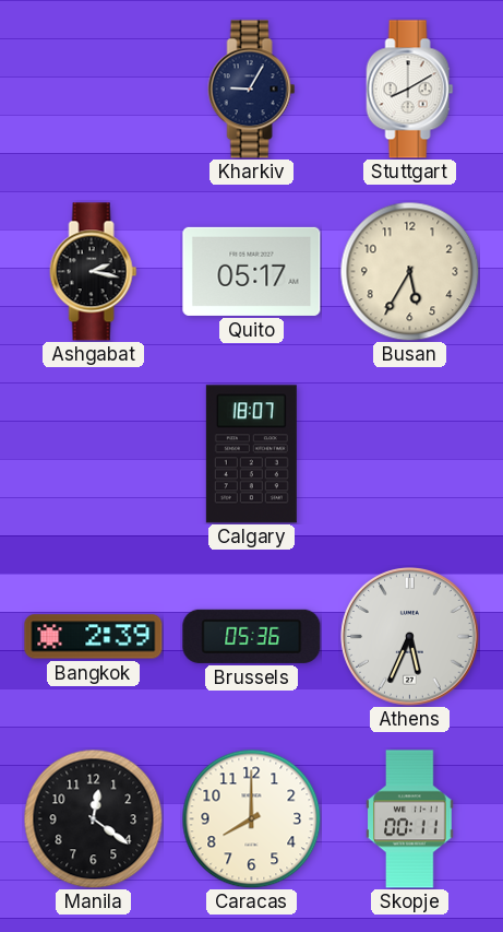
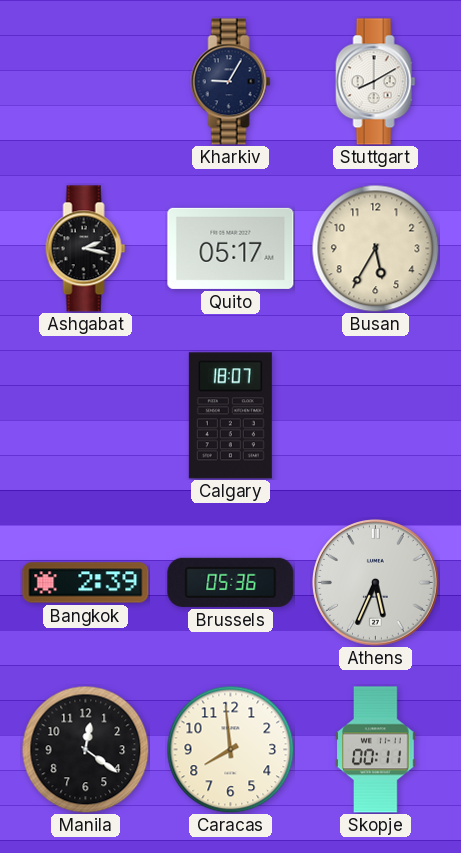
Caracas: 8:00 -> 7:59 (230, 749)
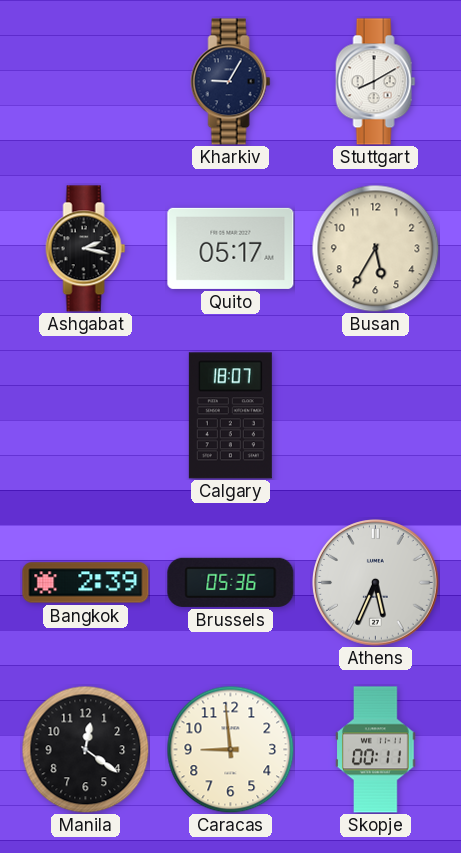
Caracas: 7:59 -> 8:59 (230, 749)
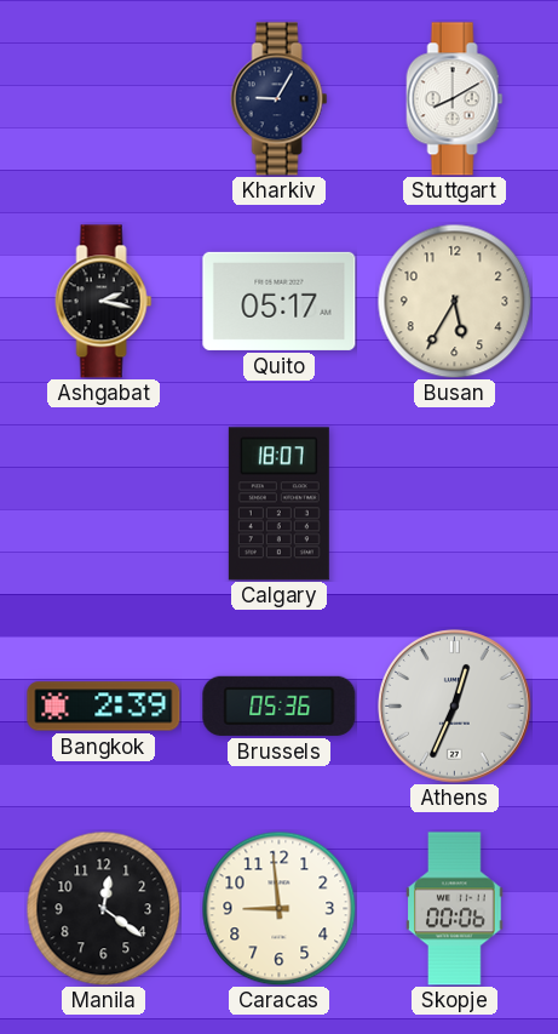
Athens: 5:34 -> 12:34 (455, 707)
Skopje: 00:11 -> 00:06 (455, 909)
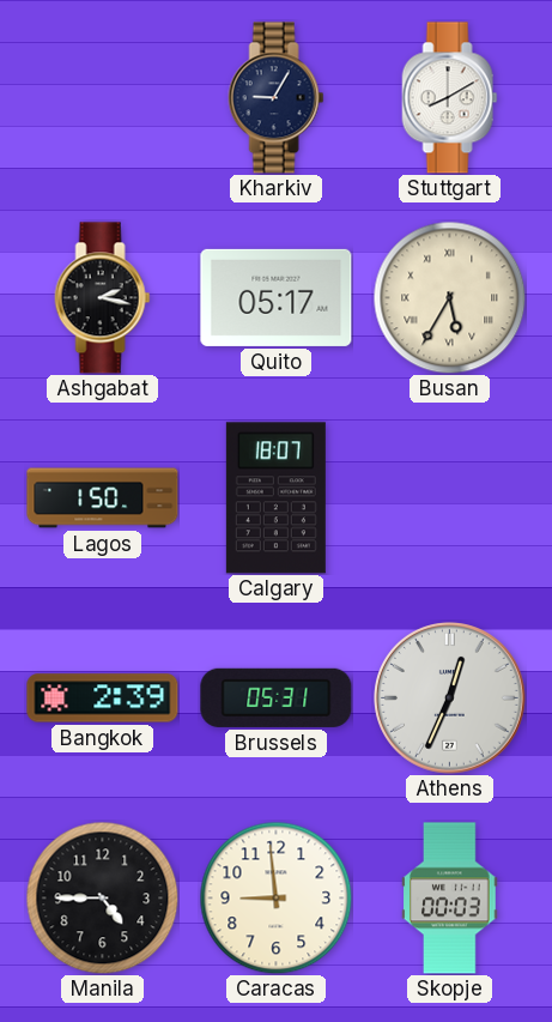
Busan numerals: Arabic -> Roman (449, 297)
Lagos: none -> 1:50 (103, 498)
Brussels: 05:36 -> 05:31 (277, 697)
Manila: 12:21 -> 4:45 (102, 897)
Skopje: 00:06 -> 00:03 (450, 899)
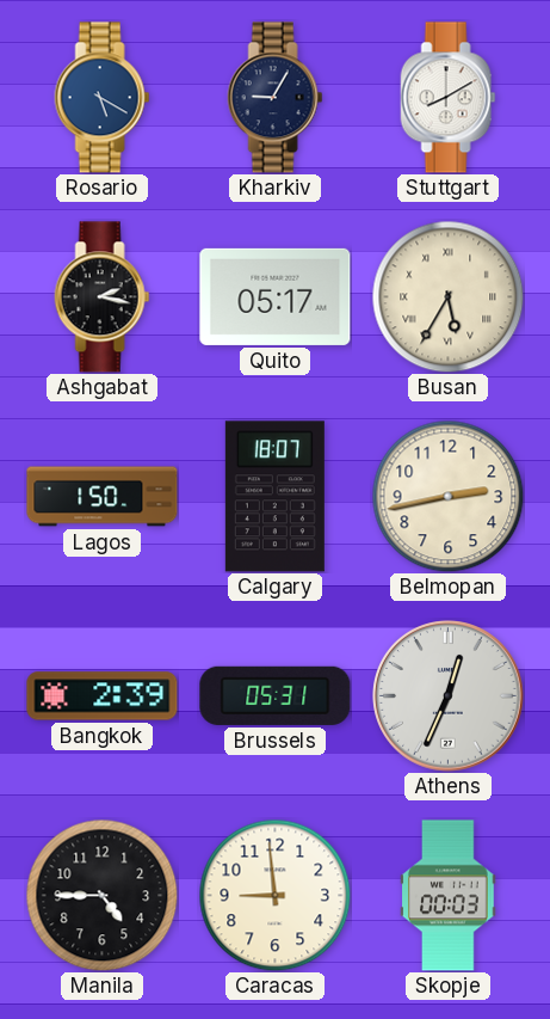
Rosario: none -> 5:20 (103, 98)
Belmopan: none -> 2:43 (447, 496)
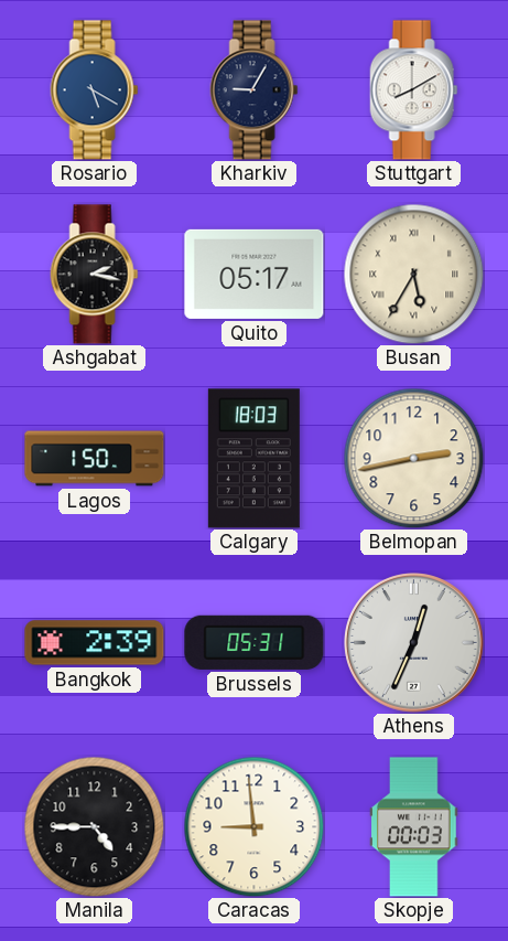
Calgary: 18:07 -> 18:03 (253, 459)
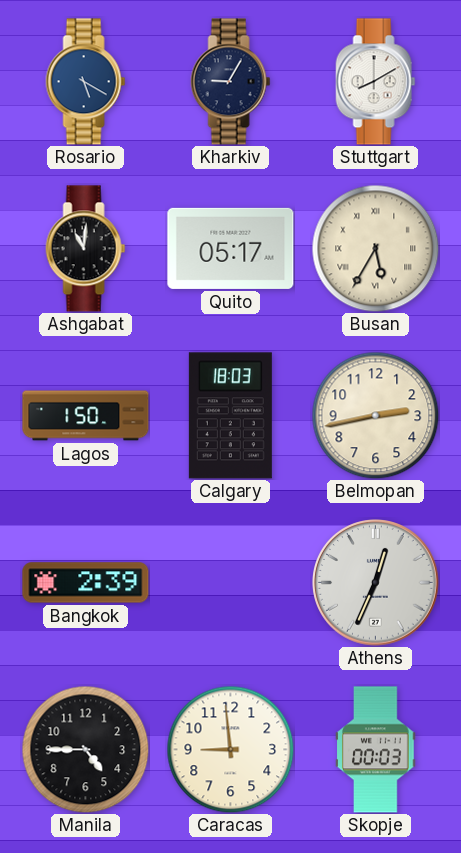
Ashgabat: 2:17 -> 11:01 (86, 249)
Brussels: 05:31 -> none (255, 642)
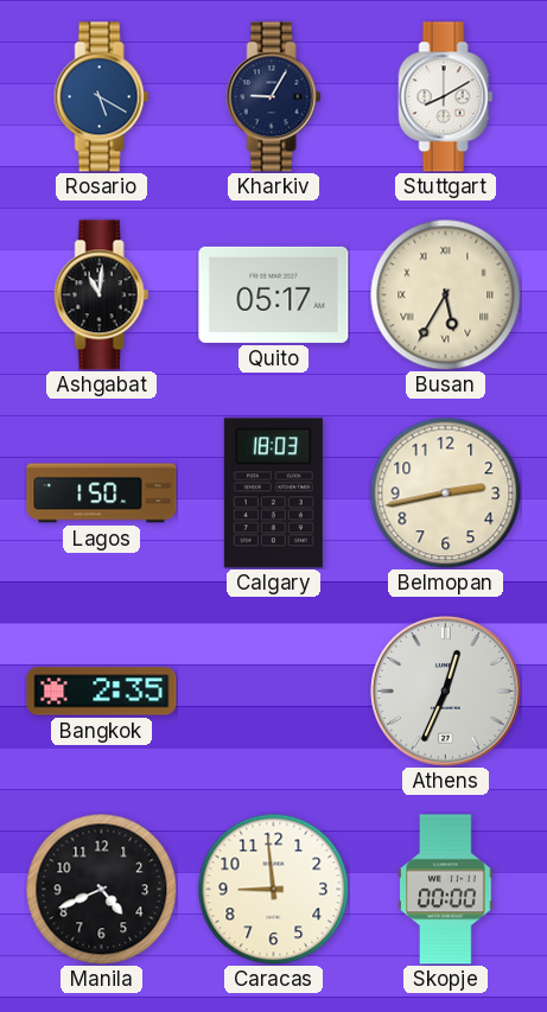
Bangkok: 2:39 -> 2:35 (102, 692)
Manila: 4:45 -> 4:41 (101, 889)
Skopje: 00:03 -> 00:00 (446, 890)
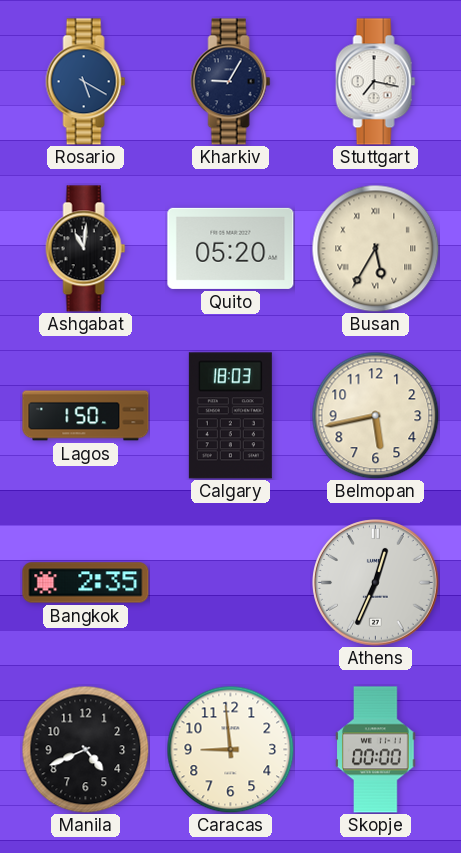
Stuttgart: 8:10 -> 7:17 (376, 82)
Quito: 05:17 -> 05:20 (231, 248)
Belmopan: 2:43 -> 5:43 (375, 415)
